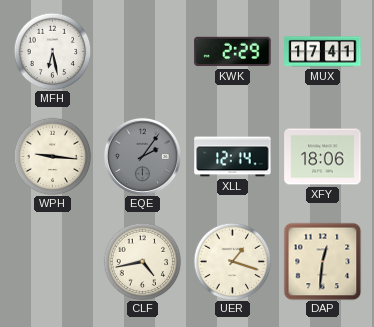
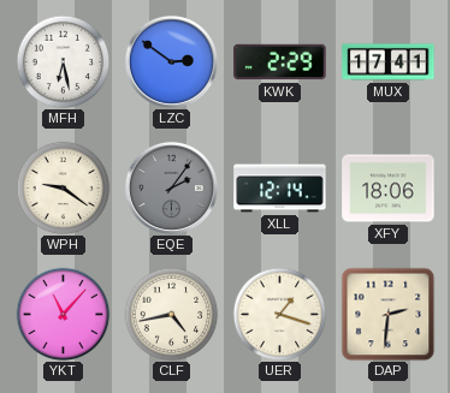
LZC: none -> 2:51 (171, 61)
WPH: 9:16 -> 9:21 (63, 187)
YKT: none -> 11:07 (63, 314)
DAP: 12:31 -> 2:31 (387, 314)
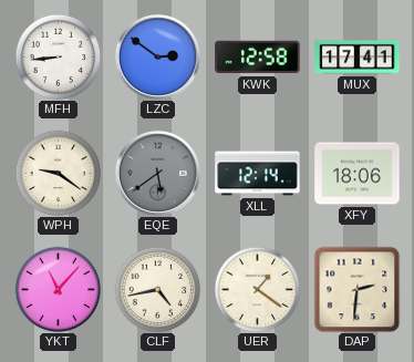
MFH: 6:28 -> 8:44 (58, 56)
KWK: 2:29 -> 12:58 (258, 58)
EQE: 2:06 -> 5:39 (157, 173)
UER: 1:18 -> 1:21 (257, 289)
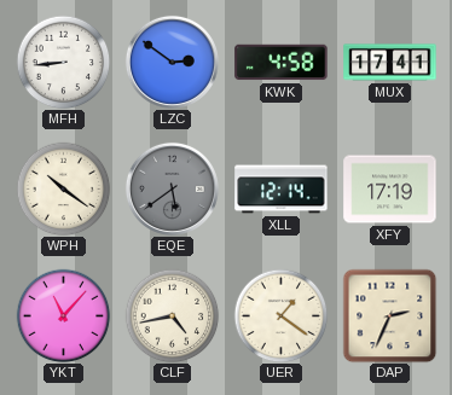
KWK: 12:58 -> 4:58 (282, 63)
WPH: 9:21 -> 10:21 (63, 188)
XFY: 18:06 -> 17:19 (390, 190)
DAP: 2:31 -> 2:34 (389, 315)
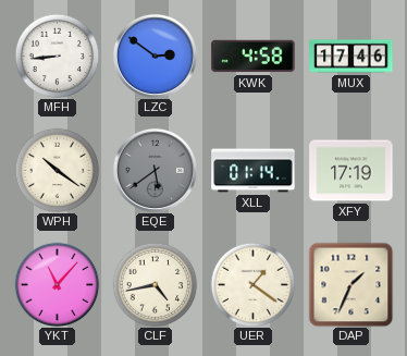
MUX: 17:41 -> 17:46 (351, 57)
XLL: 12:14 -> 01:14 (254, 171)
DAP: 2:34 -> 1:34 (350, 284)
